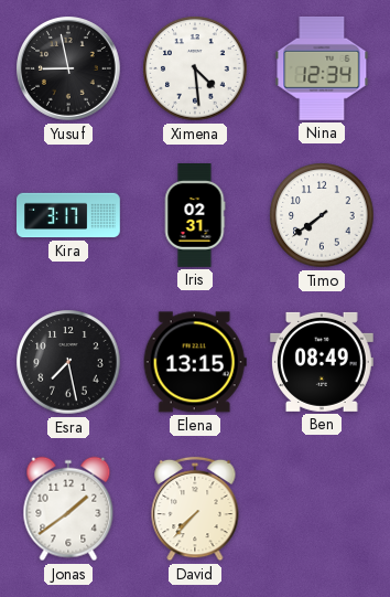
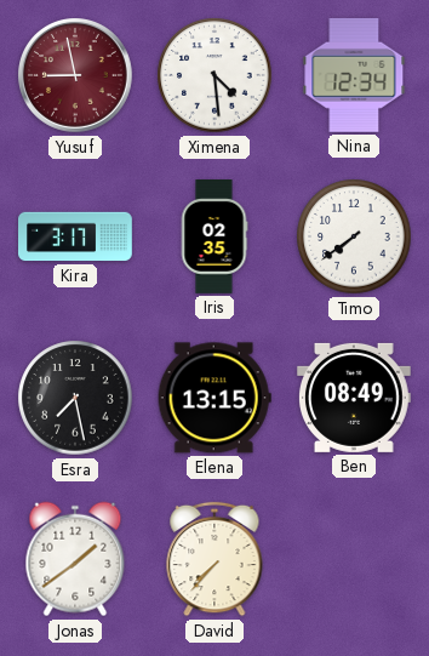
Yusuf dial: black -> burgundy (76, 76)
Iris: 02:31 -> 02:35 (215, 238)
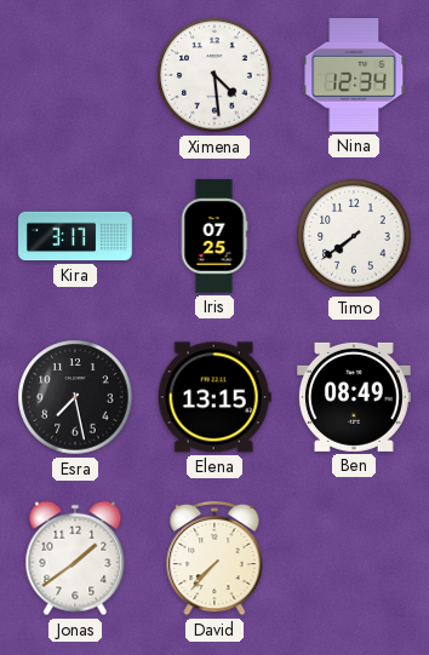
Yusuf: 8:58 -> none (76, 76)
Iris: 02:35 -> 07:25 (215, 237)
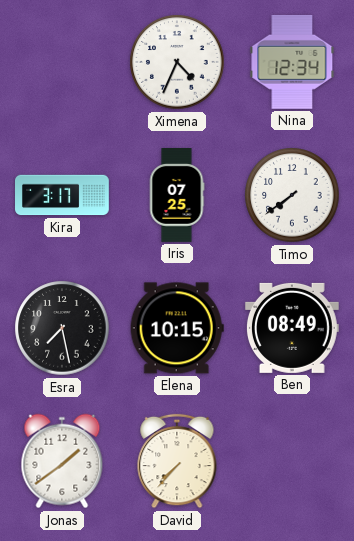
Ximena: 4:29 -> 4:34 (177, 62)
Elena: 13:15 -> 10:15 (177, 328)
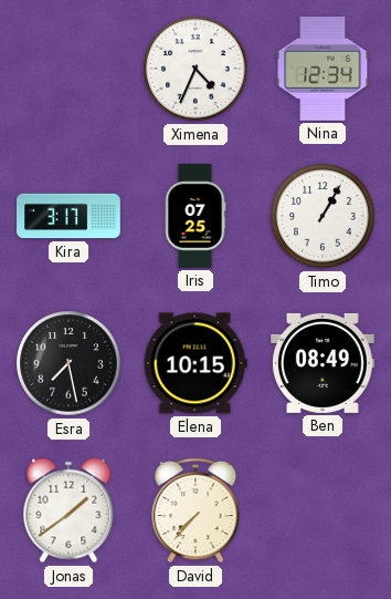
Timo: 7:39 -> 1:05 (323, 216)
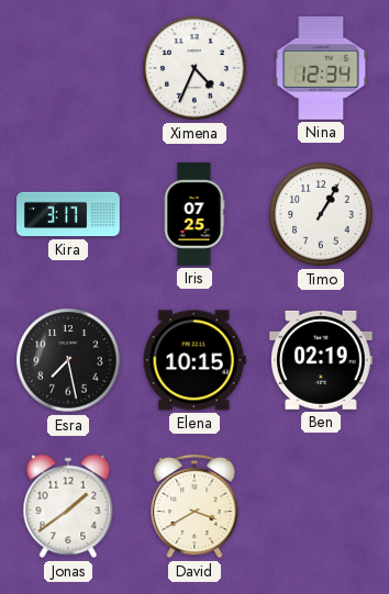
Ben: 08:49 -> 02:19 (321, 360)
David: 7:37 -> 3:40 (194, 506)
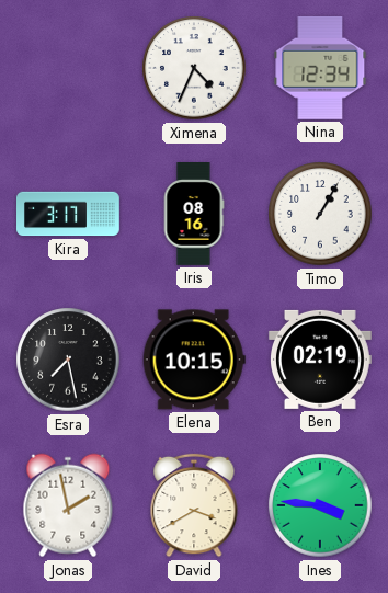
Iris: 07:25 -> 08:16 (194, 215)
Jonas: 1:39 -> 1:58 (68, 505)
Ines: none -> 3:46 (320, 505)
